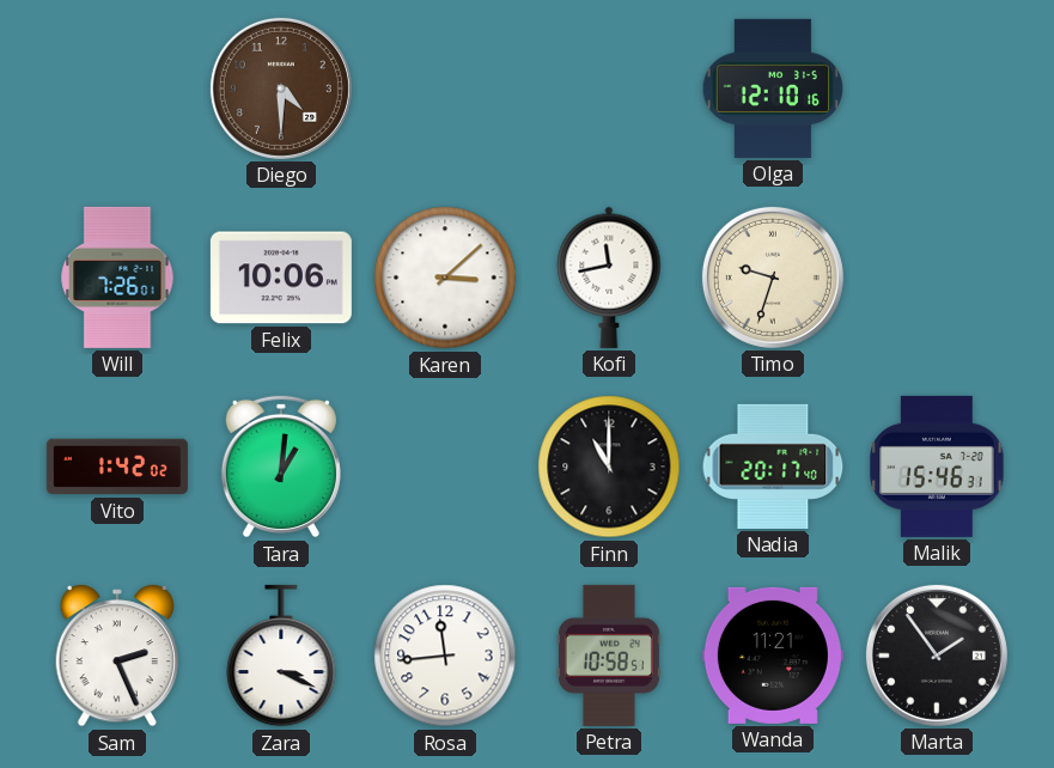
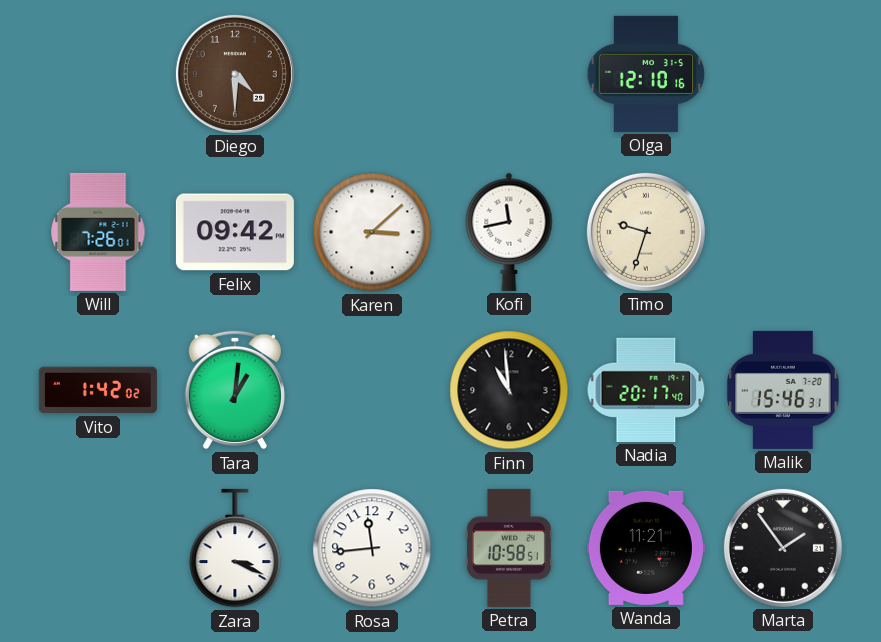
Felix: 10:06 -> 09:42 (235, 232)
Finn: 11:00 -> 10:59 (509, 390)
Sam: 2:26 -> none (117, 657)
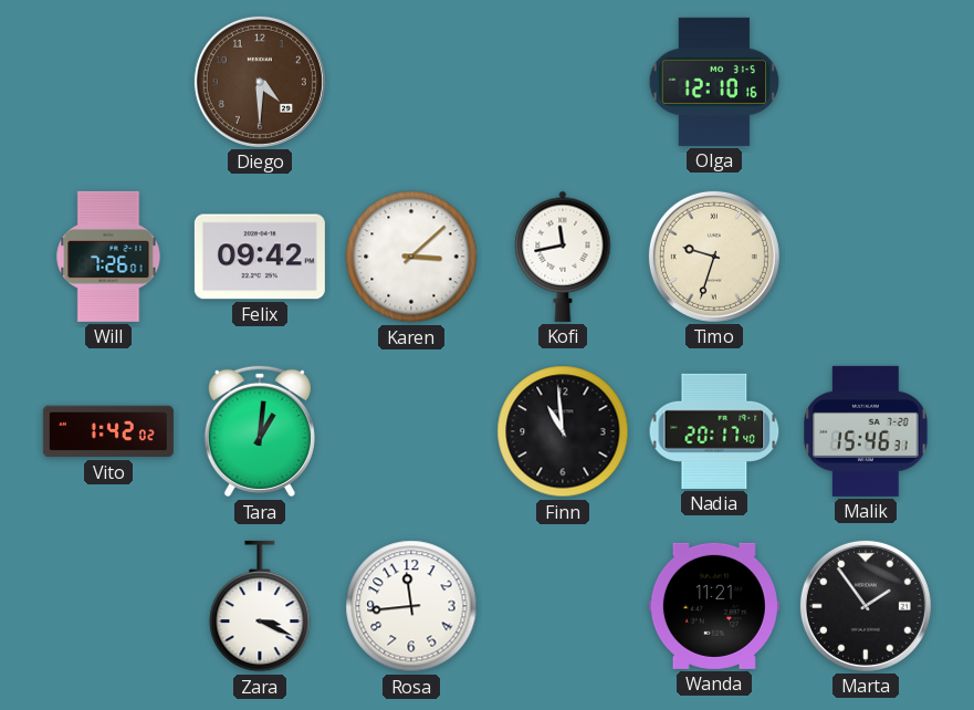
Petra: 10:58 -> none (509, 548)
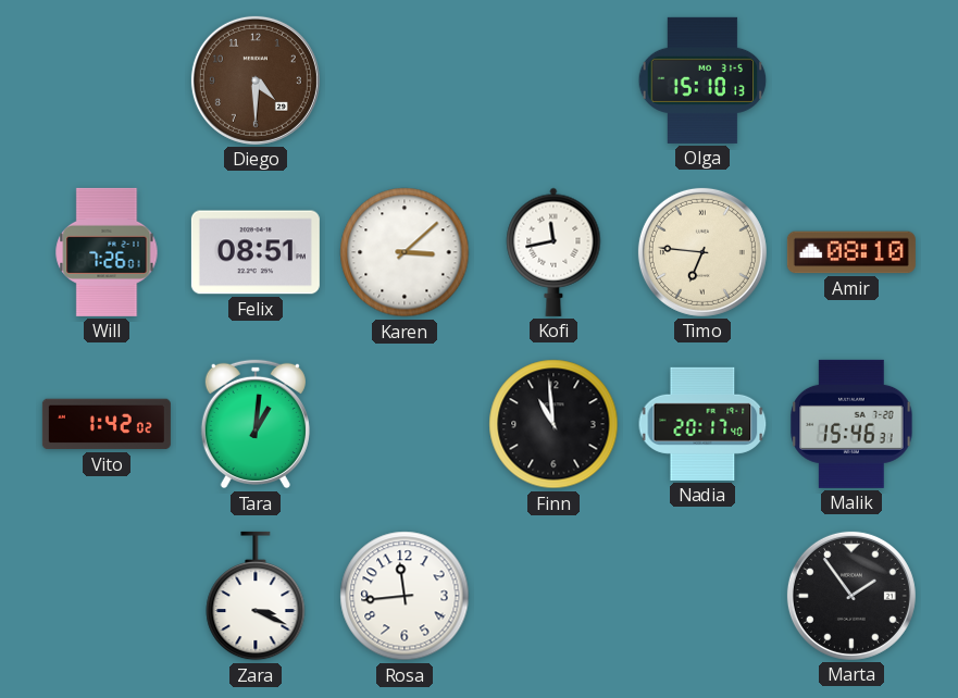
Olga: 12:10 -> 15:10 (702, 80)
Felix: 09:42 -> 08:51 (256, 252)
Timo: 9:33 -> 6:46 (702, 252)
Amir: none -> 08:10 (851, 252)
Wanda: 11:21 -> none (714, 606)
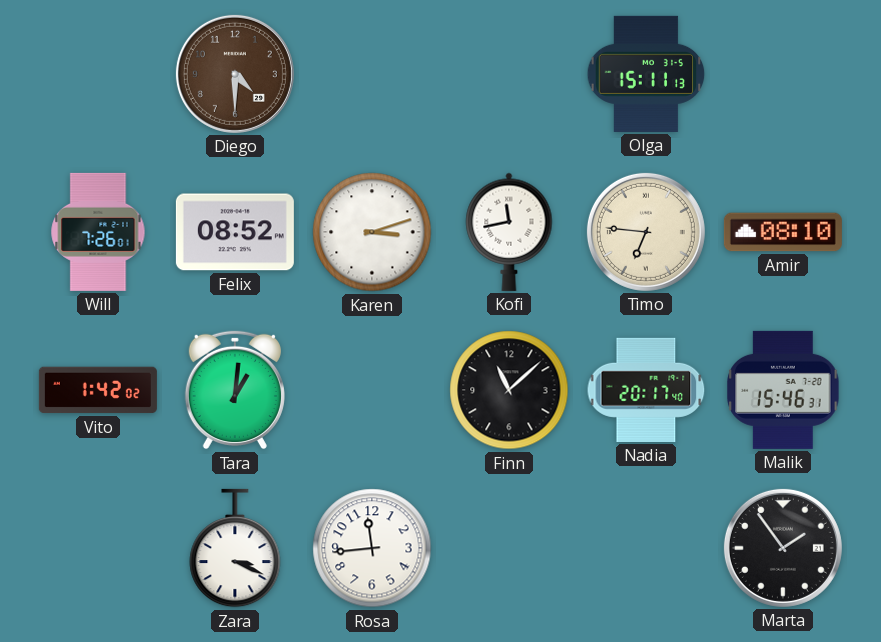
Olga: 15:10 -> 15:11 (646, 74)
Felix: 08:51 -> 08:52 (235, 232)
Karen: 3:08 -> 3:12 (372, 232)
Finn: 10:59 -> 11:08 (509, 390)
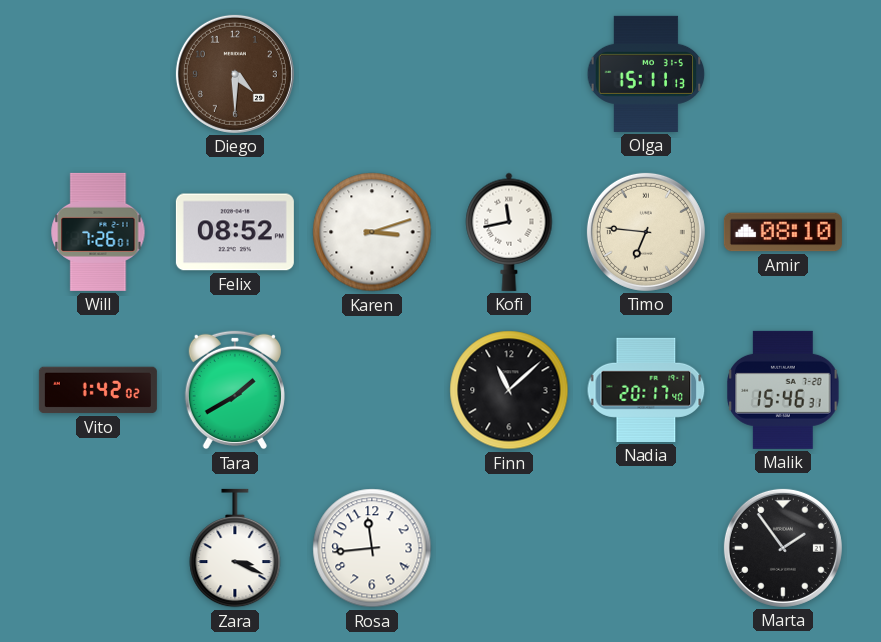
Tara: 1:01 -> 1:40 (235, 390)
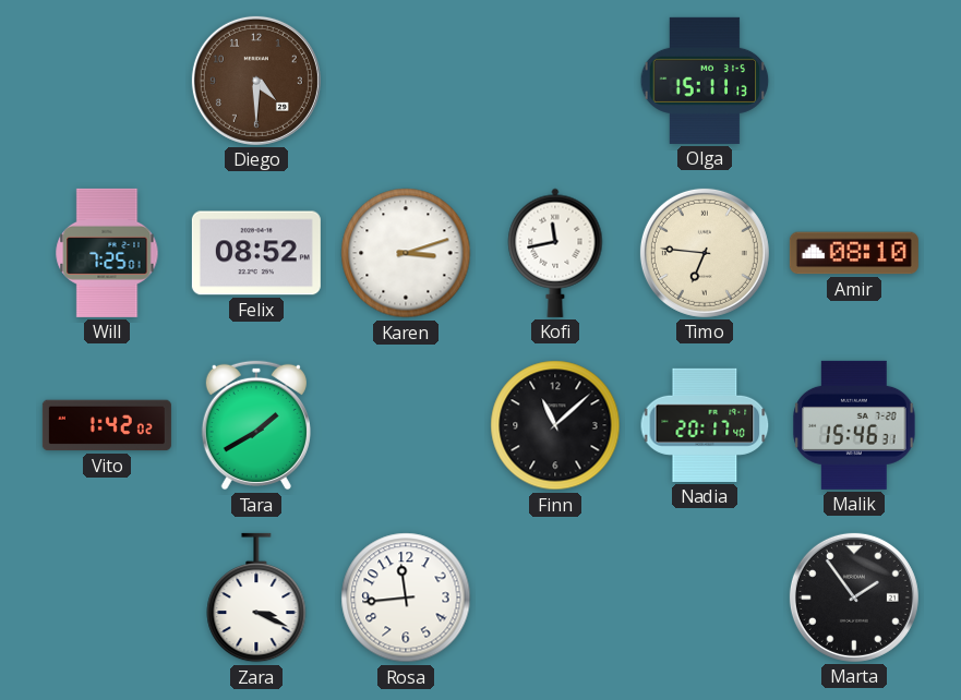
Will: 7:26 -> 7:25 (107, 253)
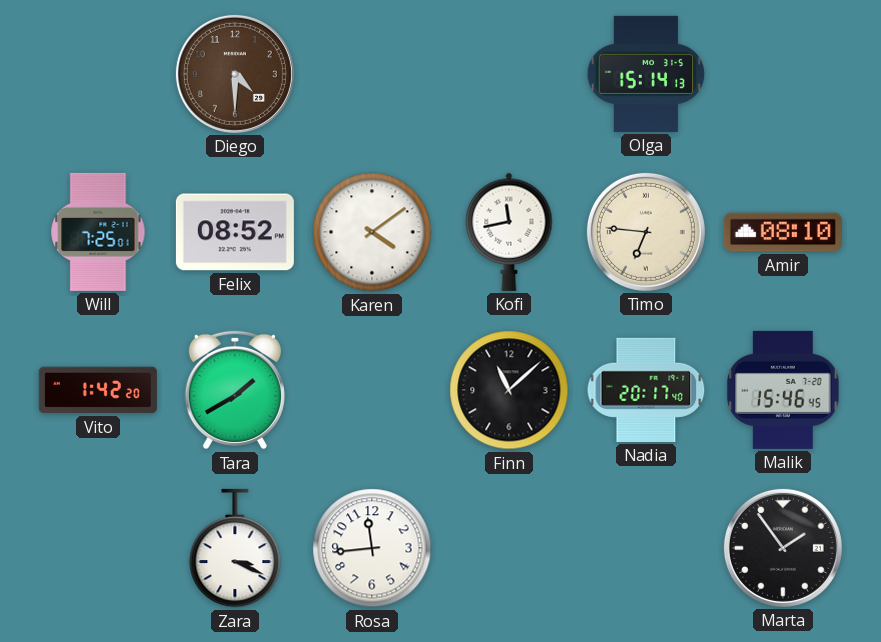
Olga: 15:11 -> 15:14 (646, 74)
Karen: 3:12 -> 4:09 (372, 232)
Vito: 1:42:02 -> 1:42:20 (98, 390)
Malik: 15:46:31 -> 15:46:45 (783, 390)
